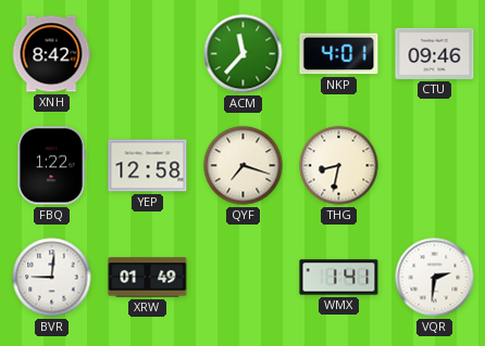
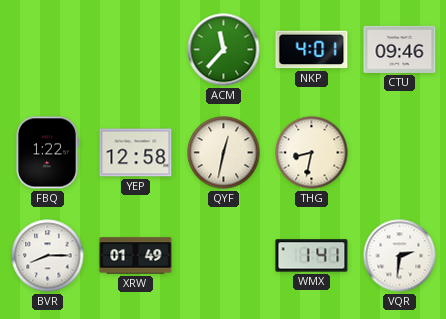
XNH: 8:42 -> none (51, 54)
QYF: 7:18 -> 12:32 (224, 153)
BVR: 9:01 -> 8:15 (48, 256)
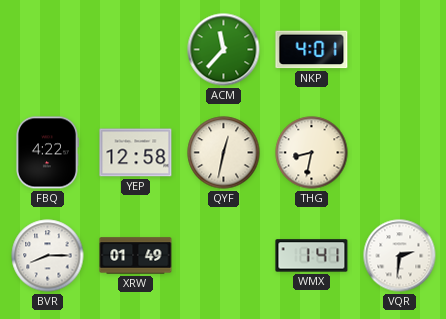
CTU: 09:46 -> none (400, 49)
FBQ: 1:22 -> 4:22 (47, 153)
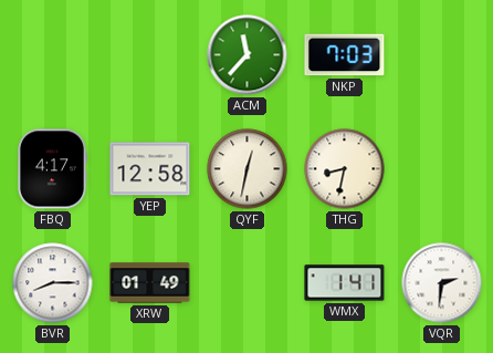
NKP: 4:01 -> 7:03 (345, 55)
FBQ: 4:22 -> 4:17 (52, 169)
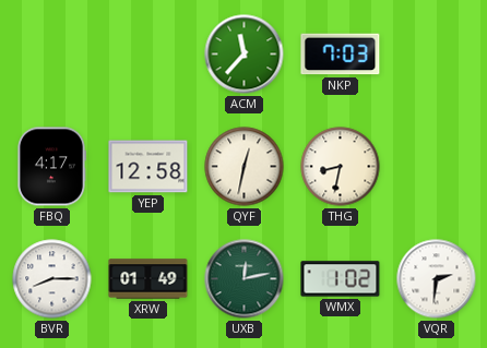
UXB: none -> 12:13 (245, 279)
WMX: 1:41 -> 1:02 (341, 279)
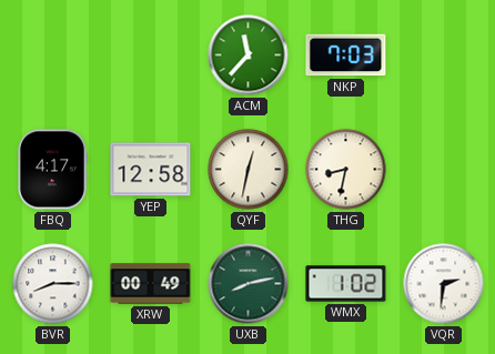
XRW: 01:49 -> 00:49 (151, 284)
UXB: 12:13 -> 8:13 (249, 284)
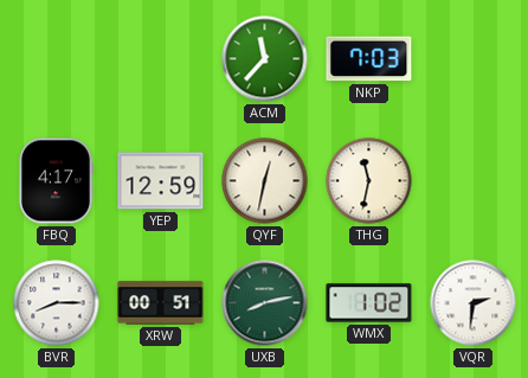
YEP: 12:58 -> 12:59 (161, 181)
THG: 8:32 -> 11:32 (369, 181)
XRW: 00:49 -> 00:51 (161, 303)
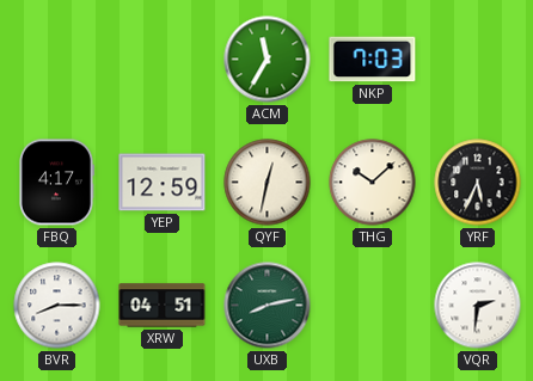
ACM: 11:37 -> 11:35 (268, 60)
THG: 11:32 -> 10:08 (373, 183)
YRF: none -> 5:34 (478, 183)
XRW: 00:51 -> 04:51 (163, 306)
WMX: 1:02 -> none (369, 303)
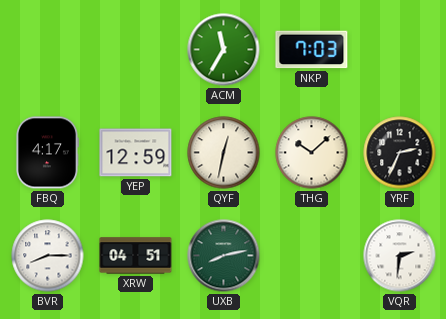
YRF: 5:34 -> 2:34 (400, 153)
